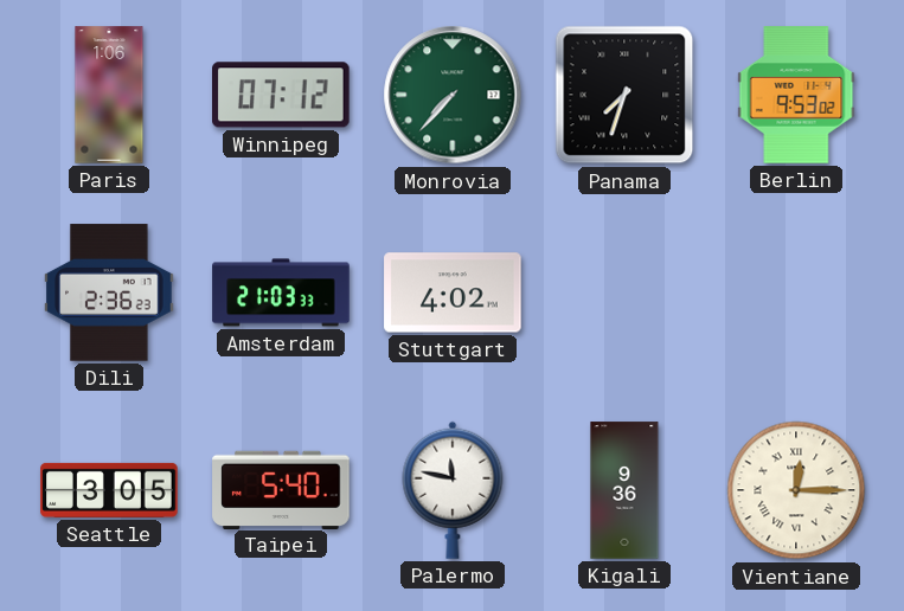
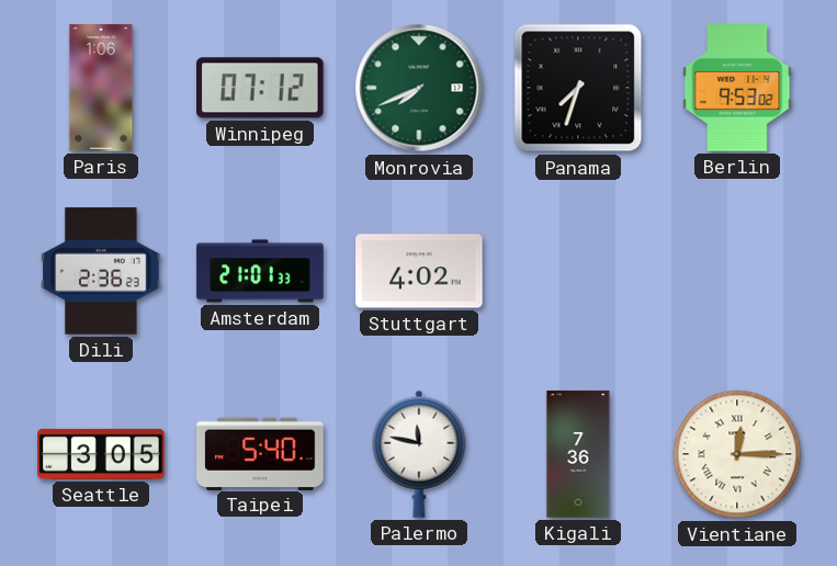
Monrovia: 7:37 -> 7:41 (419, 88)
Amsterdam: 21:03 -> 21:01 (260, 271)
Kigali: 9:36 -> 7:36 (578, 454)
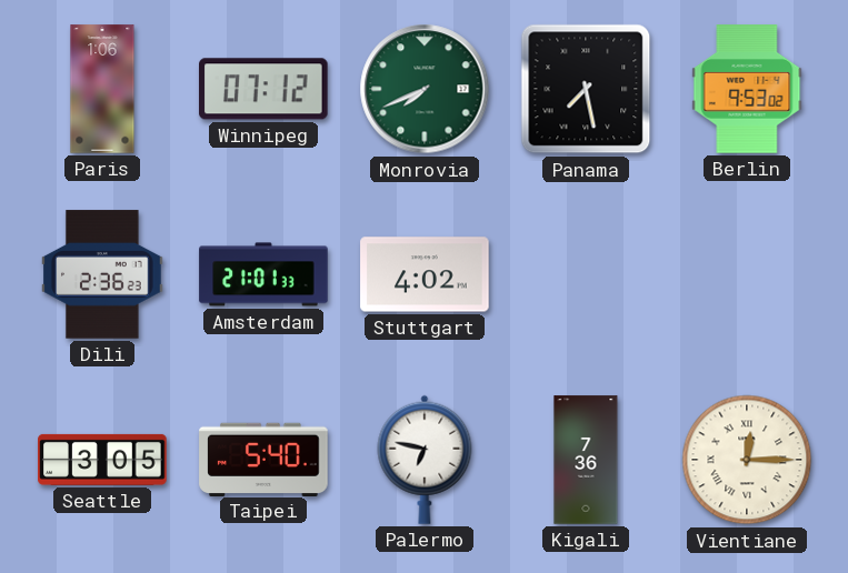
Panama: 7:33 -> 7:28 (586, 89)
Palermo: 11:47 -> 6:47 (425, 460)
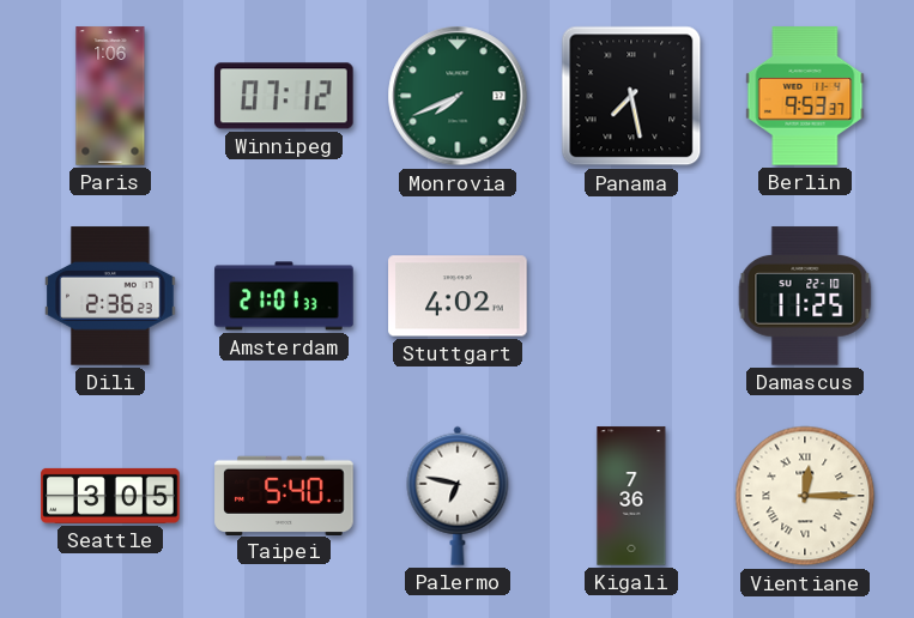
Berlin: 9:53:02 -> 9:53:37 (805, 96)
Damascus: none -> 11:25 (805, 296)
